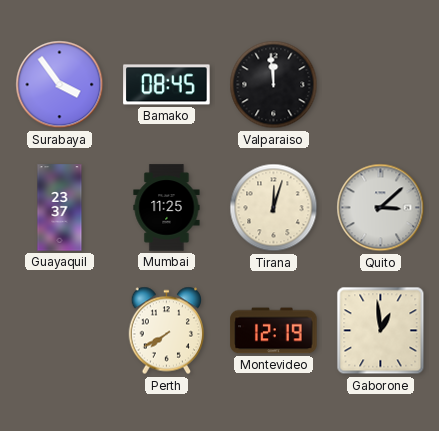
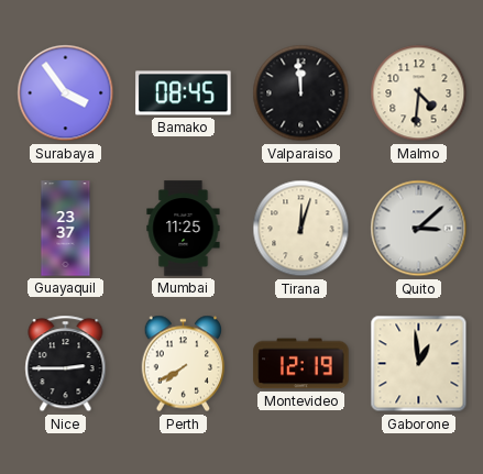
Malmo: none -> 4:31 (419, 93)
Nice: none -> 2:45 (66, 364)
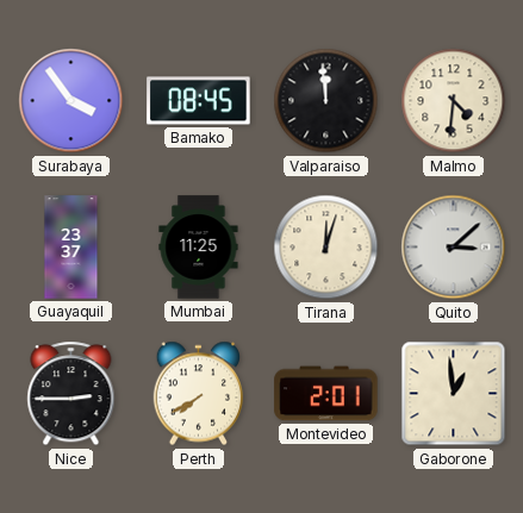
Montevideo: 12:19 -> 2:01 (326, 394)
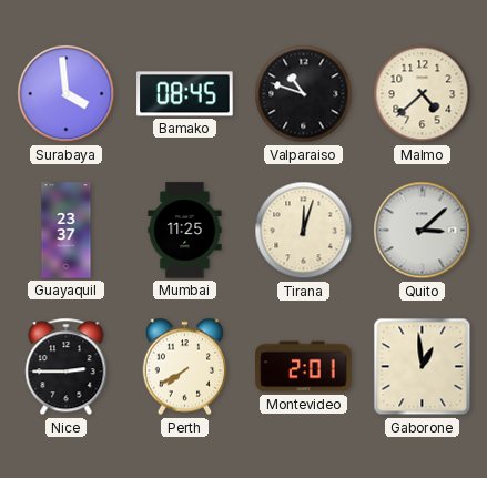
Surabaya: 3:54 -> 3:59 (67, 94)
Valparaiso: 11:59 -> 10:48 (304, 94)
Malmo: 4:31 -> 4:38 (423, 94)
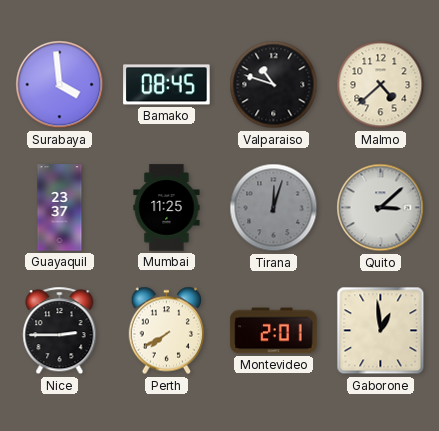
Tirana dial: cream -> grey (274, 208)
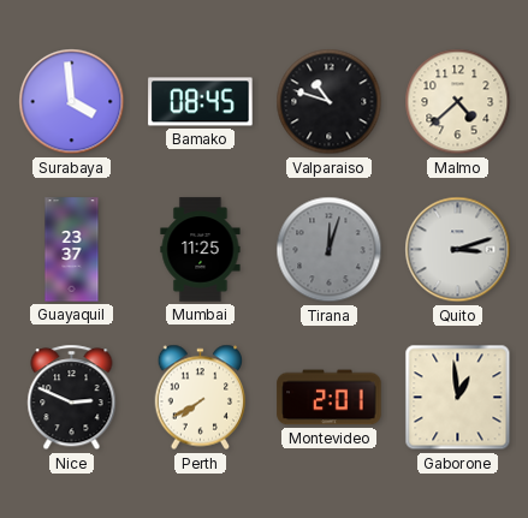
Quito: 3:08 -> 3:12 (458, 250)
Nice: 2:45 -> 2:49 (72, 398)
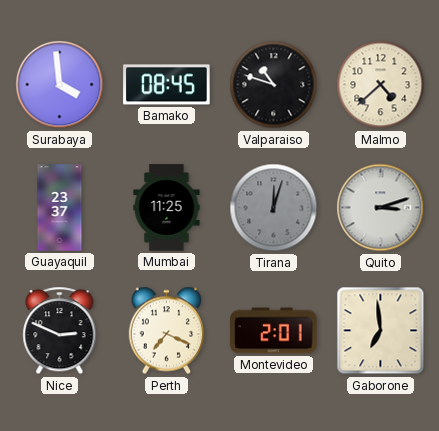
Perth: 7:40 -> 7:19 (167, 331)
Gaborone: 12:59 -> 6:59 (381, 331)
